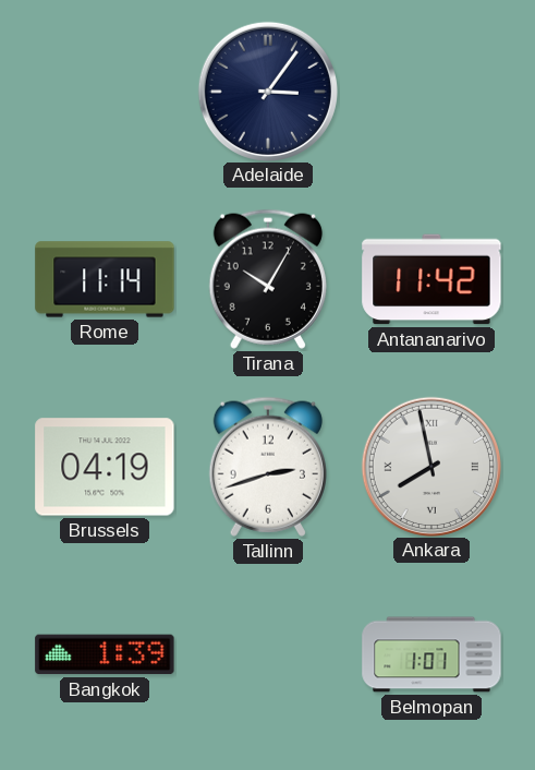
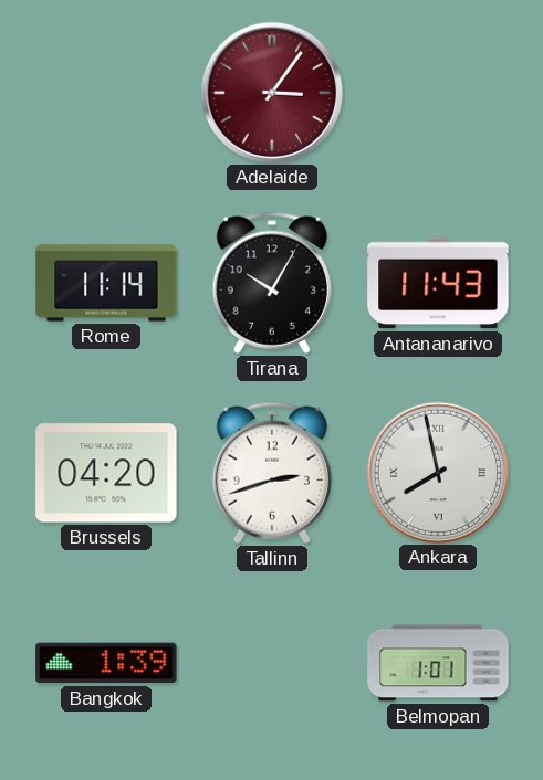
Adelaide dial: navy -> burgundy (271, 92)
Antananarivo: 11:42 -> 11:43 (438, 283)
Brussels: 04:19 -> 04:20 (106, 473)
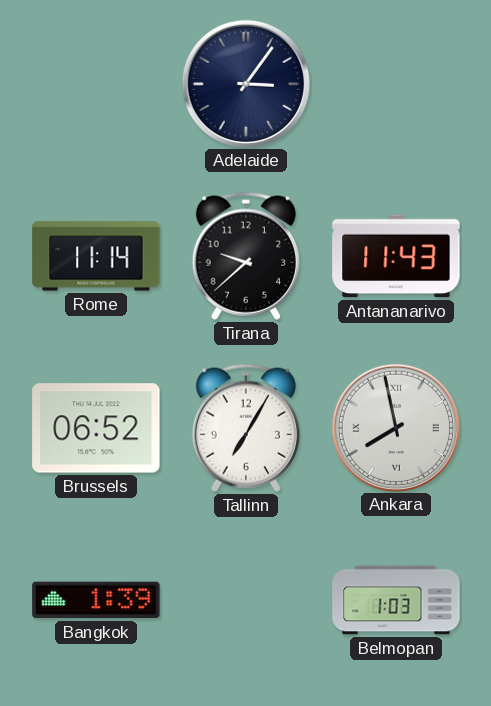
Adelaide dial: burgundy -> navy (245, 83)
Tirana: 10:05 -> 9:38 (246, 256)
Brussels: 04:20 -> 06:52 (96, 428)
Tallinn: 2:42 -> 7:05 (246, 428)
Belmopan: 1:01 -> 1:03 (396, 600)
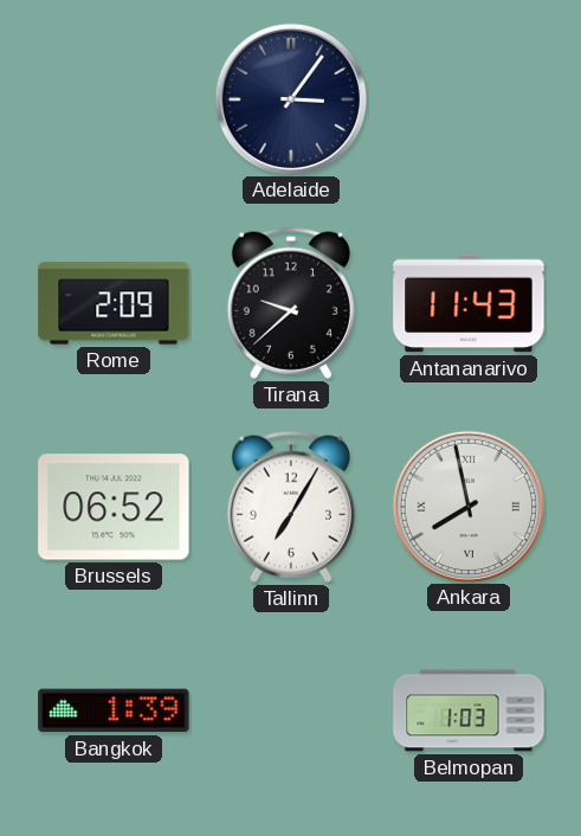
Rome: 11:14 -> 2:09 (114, 303)
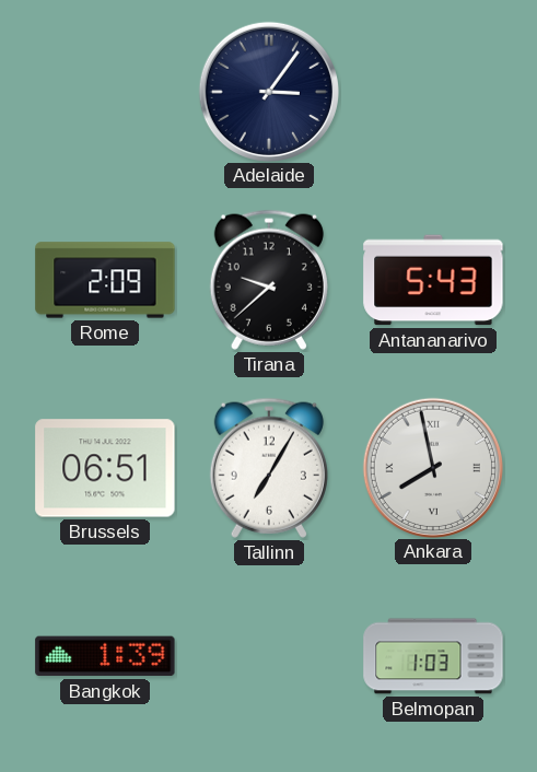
Antananarivo: 11:43 -> 5:43 (433, 280)
Brussels: 06:52 -> 06:51 (105, 468)
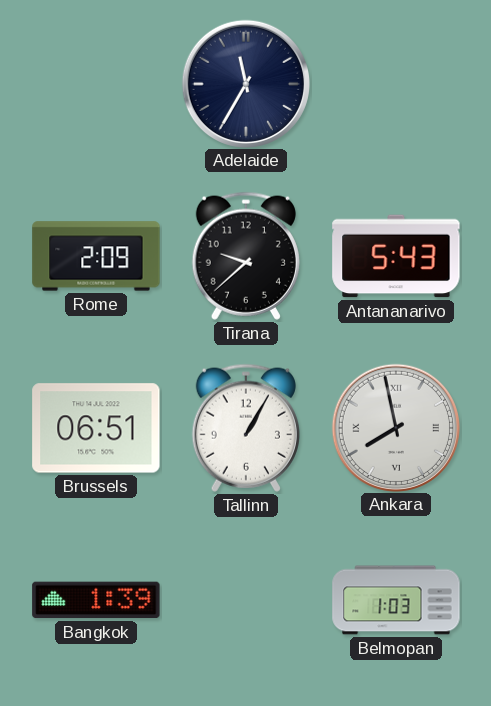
Adelaide: 3:06 -> 11:35 (245, 83)
Tallinn: 7:05 -> 1:05 (246, 428)
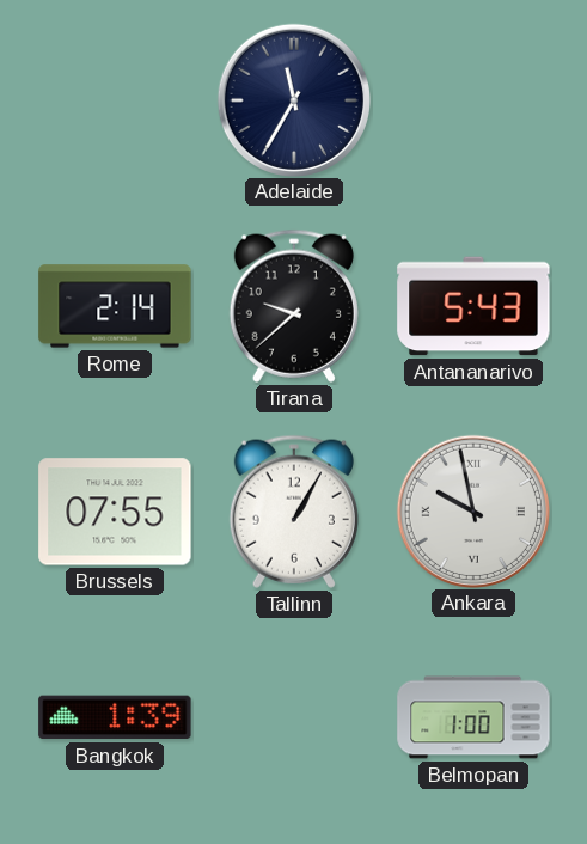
Rome: 2:09 -> 2:14 (115, 306)
Brussels: 06:51 -> 07:55 (115, 512)
Ankara: 7:58 -> 9:58 (472, 510)
Belmopan: 1:03 -> 1:00 (473, 717)
